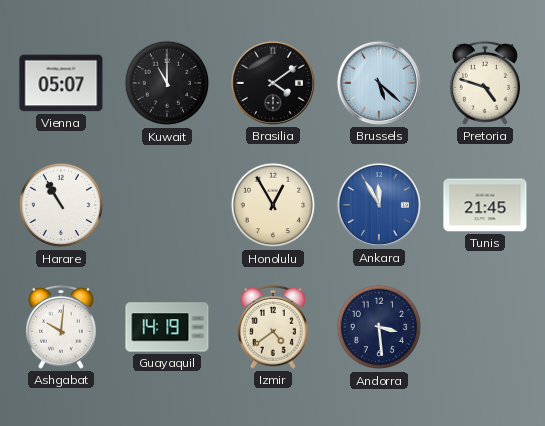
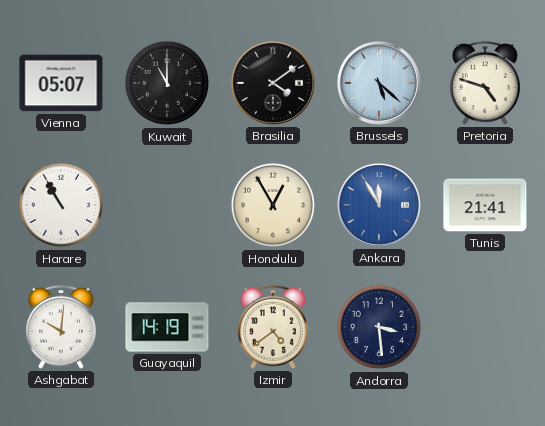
Tunis: 21:45 -> 21:41 (485, 205)
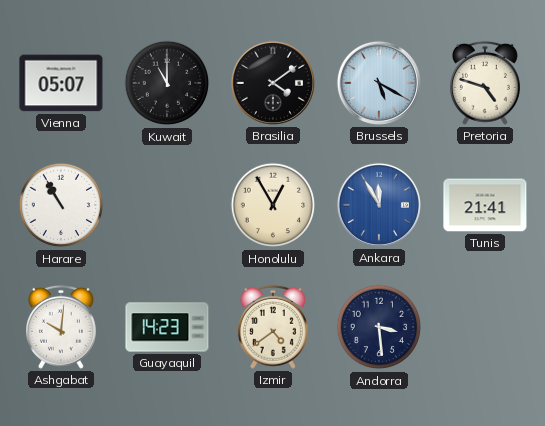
Brussels: 5:22 -> 5:20 (379, 83)
Guayaquil: 14:19 -> 14:23 (167, 327)
